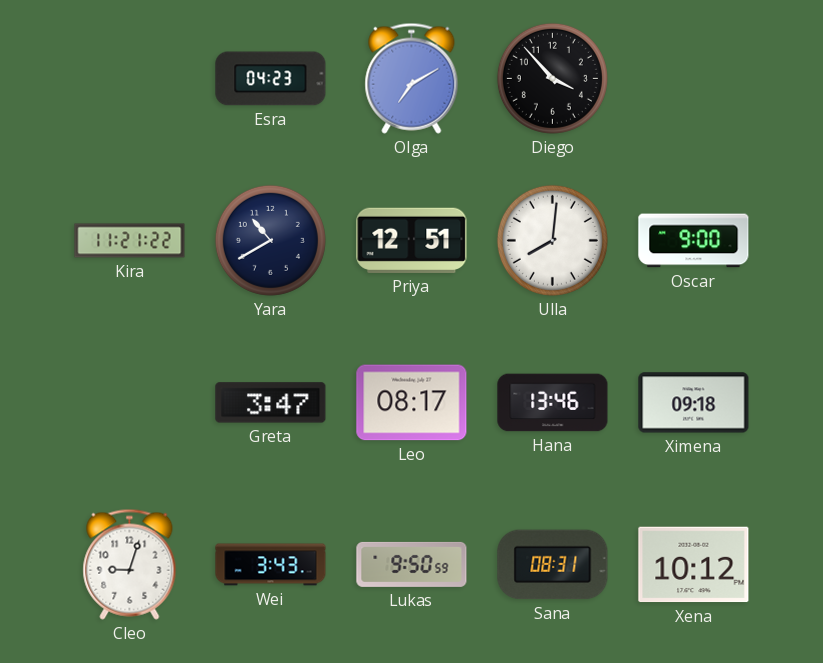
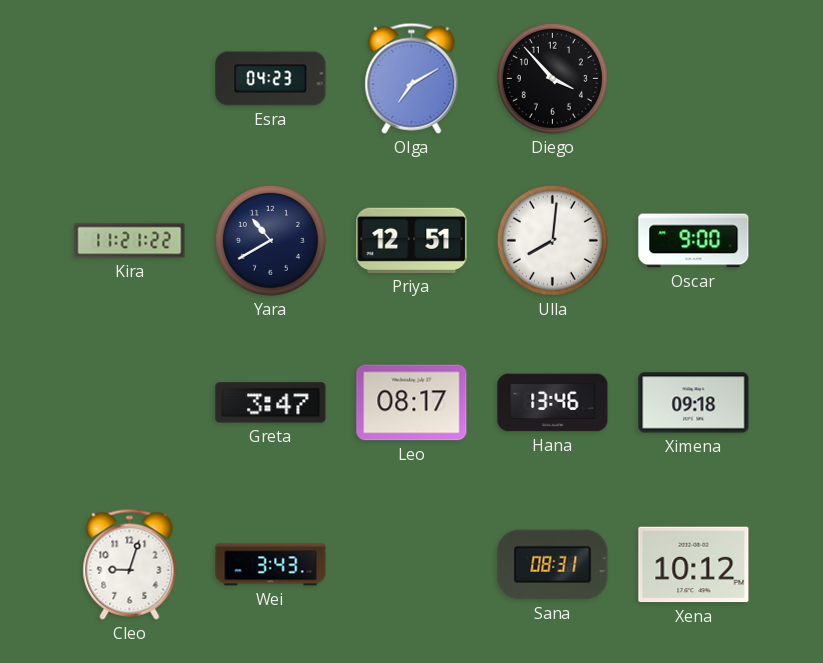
Lukas: 9:50 -> none (412, 564)
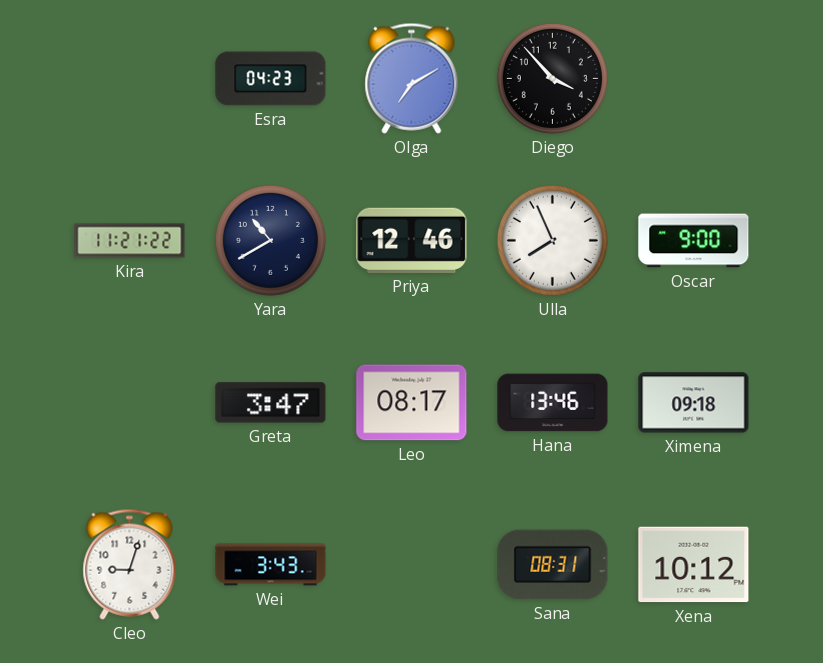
Priya: 12:51 -> 12:46 (412, 240)
Ulla: 8:01 -> 7:56 (552, 240)
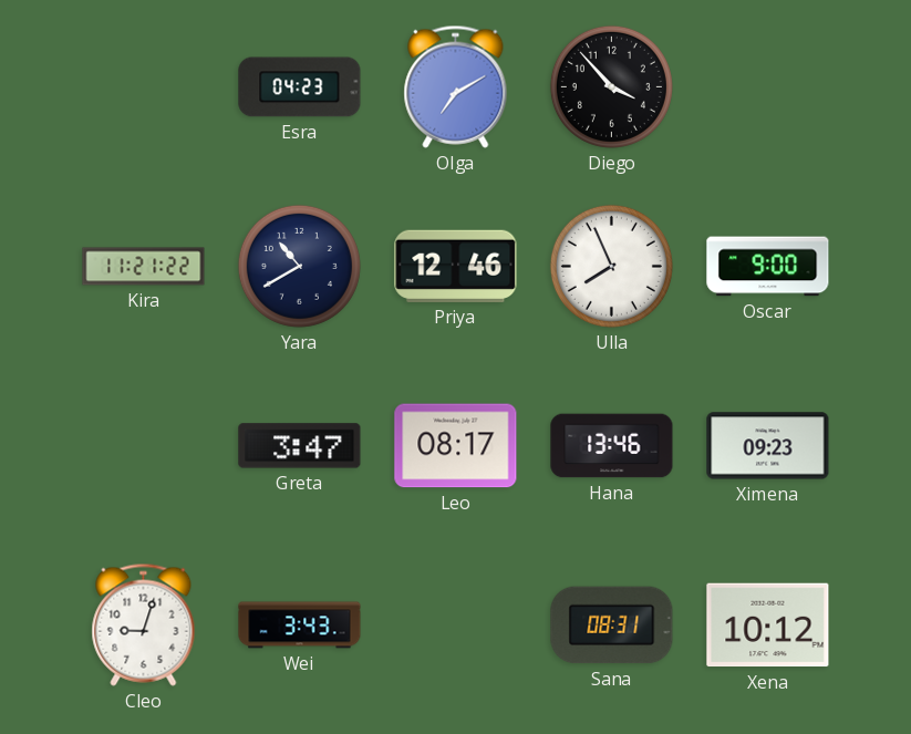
Ximena: 09:18 -> 09:23 (768, 446)
